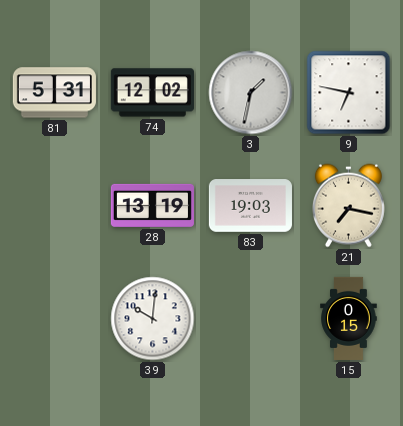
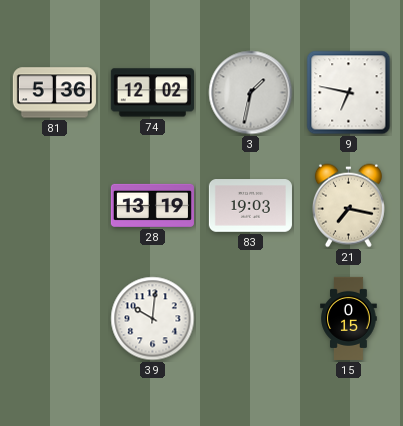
81: 5:31 -> 5:36 (54, 93)
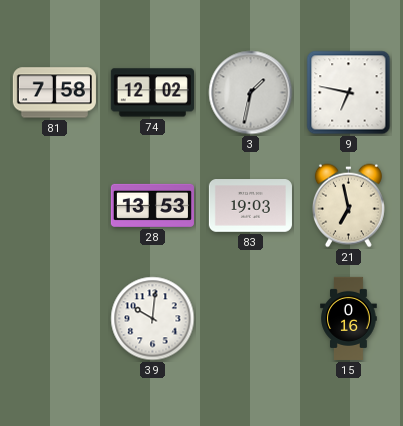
81: 5:36 -> 7:58 (54, 93)
28: 13:19 -> 13:53 (152, 205)
21: 7:17 -> 6:58 (348, 206)
15: 0:15 -> 0:16 (349, 318)
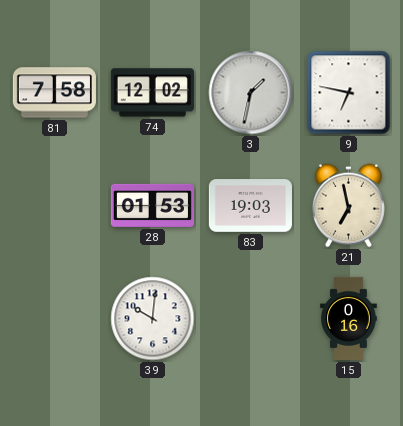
28: 13:53 -> 01:53 (152, 205)
